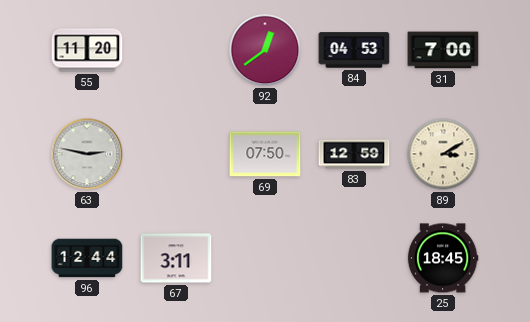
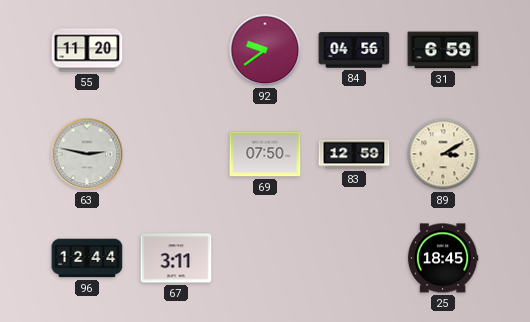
92: 12:39 -> 9:39 (265, 50)
84: 04:53 -> 04:56 (354, 50)
31: 7:00 -> 6:59 (443, 50)
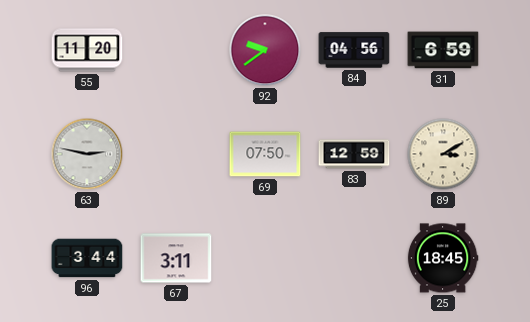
96: 12:44 -> 3:44 (87, 258)
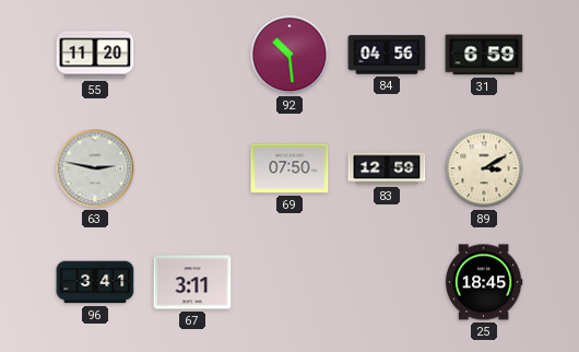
92: 9:39 -> 10:29 (289, 55)
96: 3:44 -> 3:41 (95, 282)
